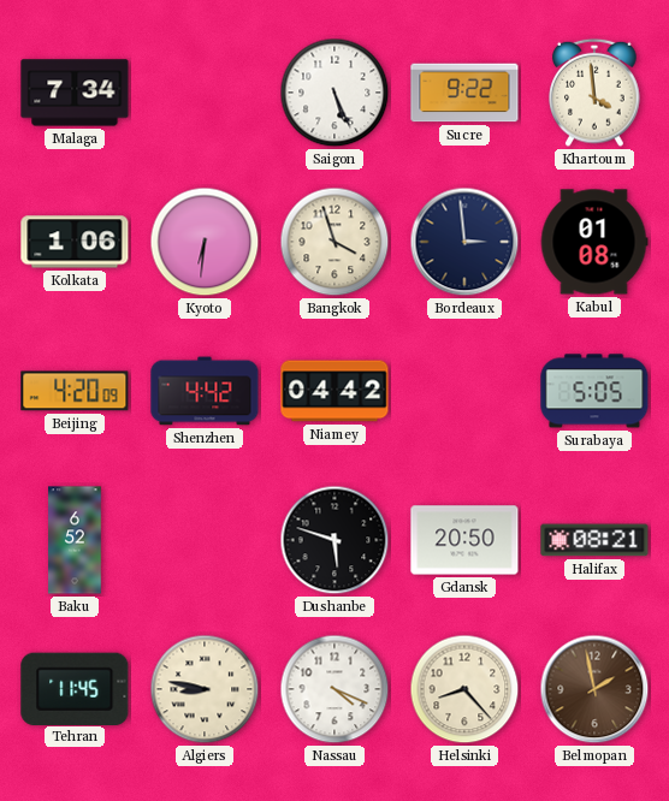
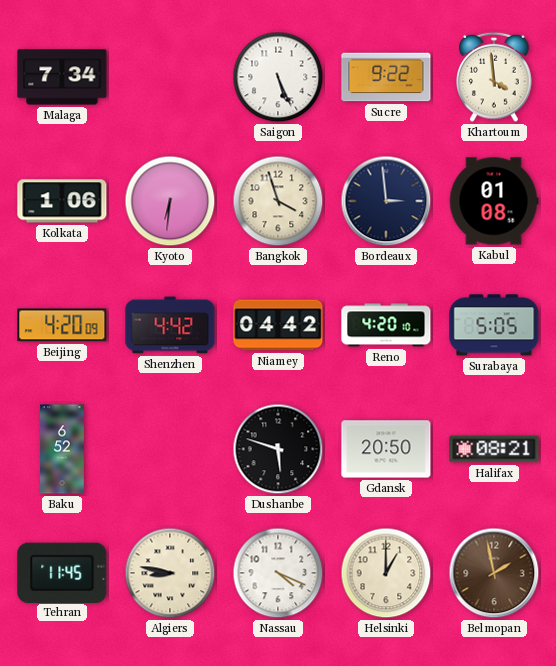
Reno: none -> 4:20 (386, 325)
Helsinki: 8:23 -> 1:00 (386, 573)
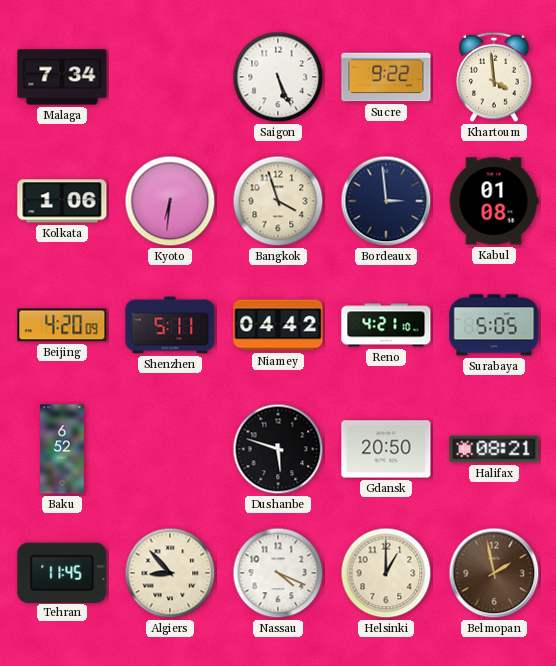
Shenzhen: 4:42 -> 5:11 (170, 325)
Reno: 4:20 -> 4:21 (386, 325)
Algiers: 8:47 -> 8:53 (170, 573)
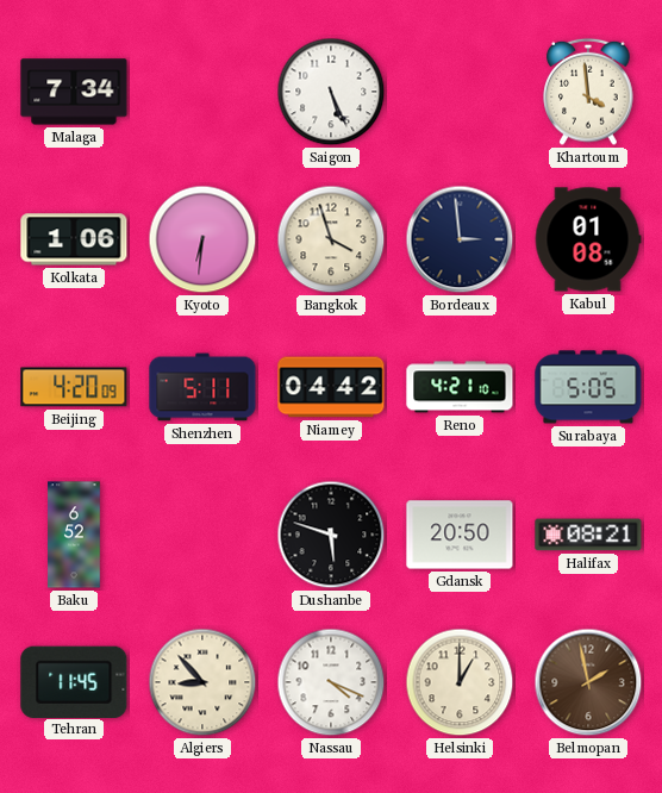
Sucre: 9:22 -> none (386, 77)
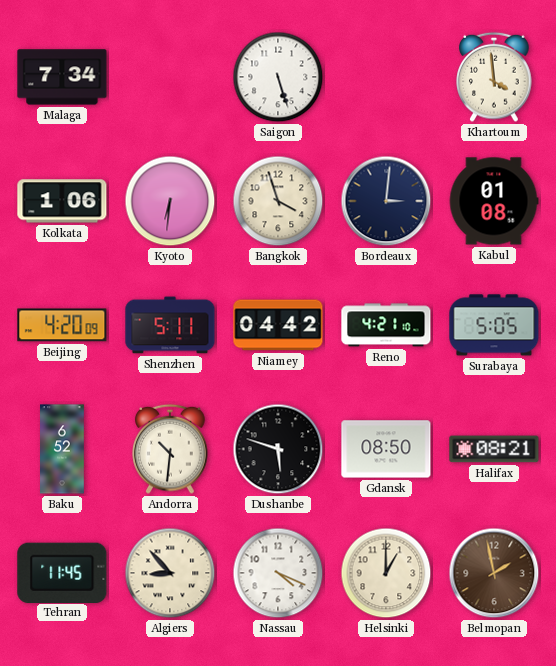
Saigon: 5:26 -> 5:27 (278, 77)
Bordeaux: 2:59 -> 3:01 (386, 201)
Andorra: none -> 10:31 (170, 449)
Gdansk: 20:50 -> 08:50 (386, 449)
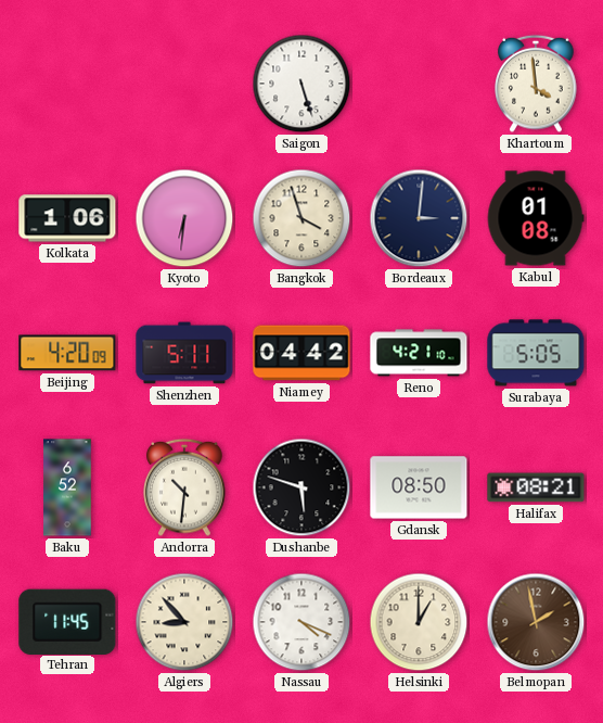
Malaga: 7:34 -> none (62, 77)
